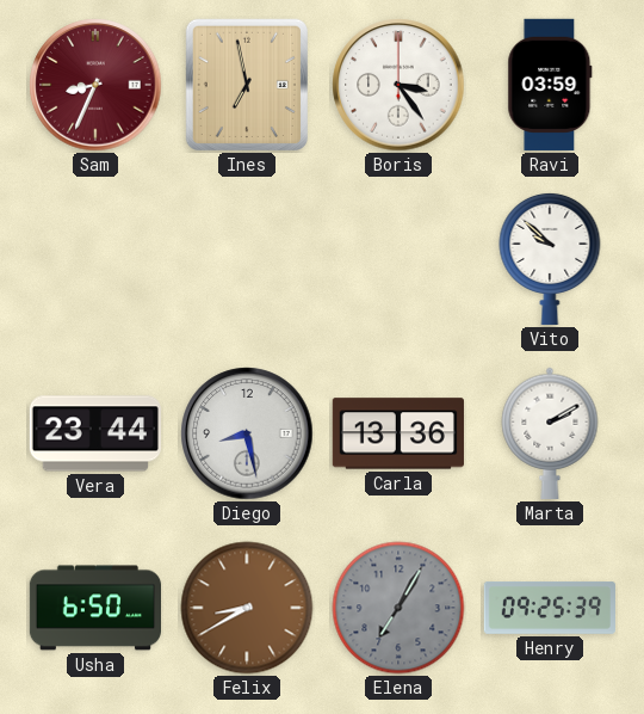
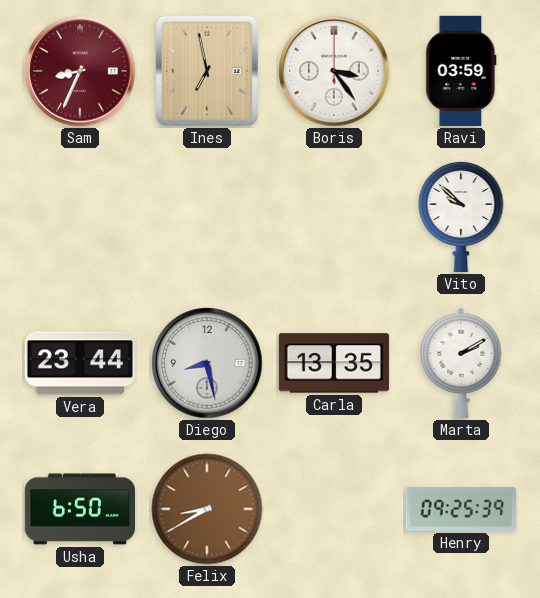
Carla: 13:36 -> 13:35 (334, 363)
Elena: 7:05 -> none (398, 608)
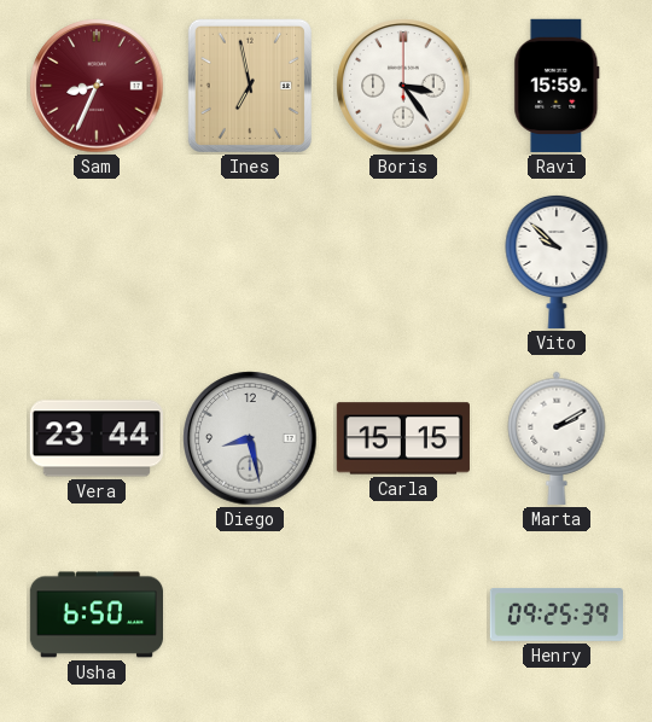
Ravi: 03:59 -> 15:59 (557, 86)
Carla: 13:35 -> 15:15 (403, 438)
Felix: 8:40 -> none (207, 509)
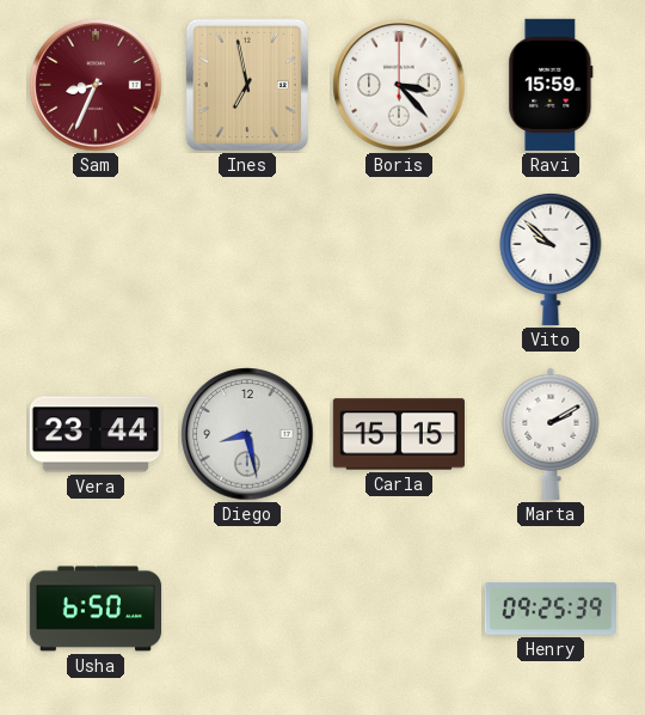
Boris: 3:24 -> 3:23 (399, 85)
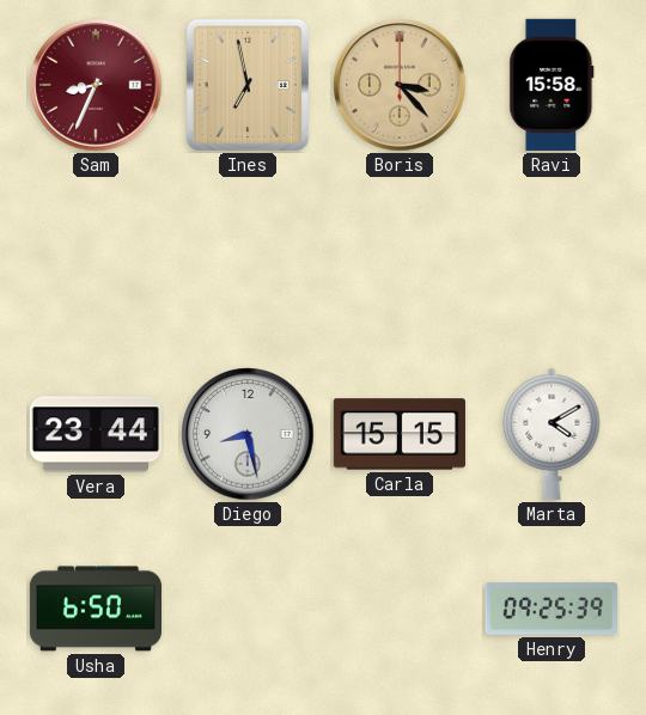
Boris dial: white -> champagne (400, 85)
Ravi: 15:59 -> 15:58 (551, 85)
Vito: 9:52 -> none (551, 258)
Marta: 2:10 -> 4:10 (551, 434)
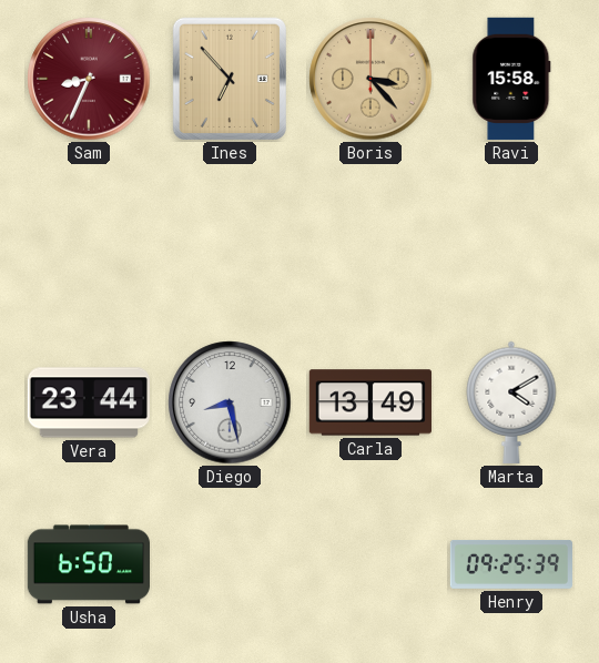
Ines: 6:58 -> 6:53 (230, 79)
Carla: 15:15 -> 13:49 (370, 402)
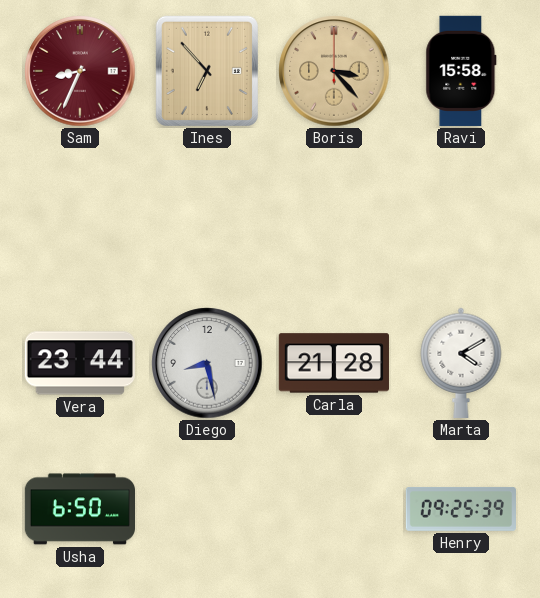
Carla: 13:49 -> 21:28 (334, 363)
